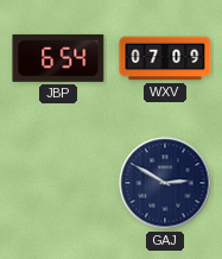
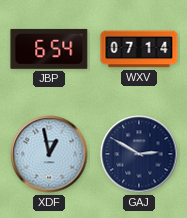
WXV: 07:09 -> 07:14 (139, 49)
XDF: none -> 12:58 (49, 154)
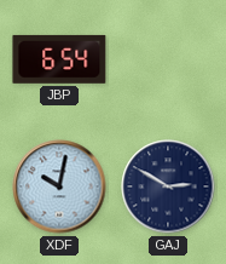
WXV: 07:14 -> none (139, 49)
XDF: 12:58 -> 10:02 (59, 186)
